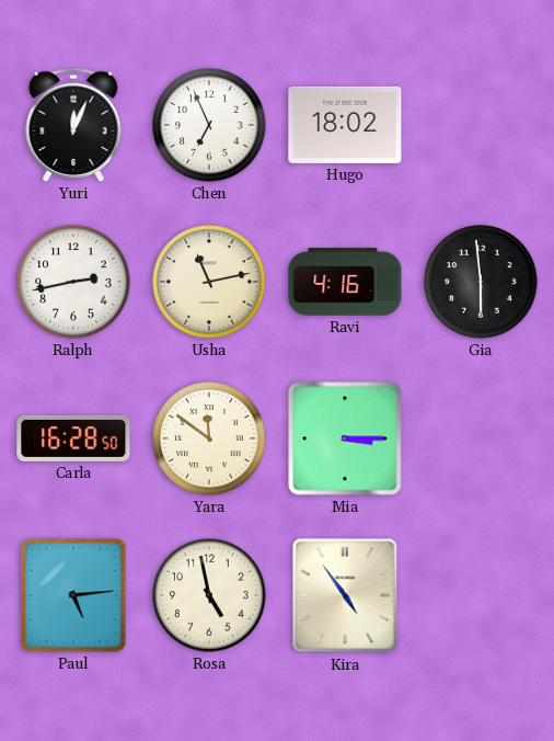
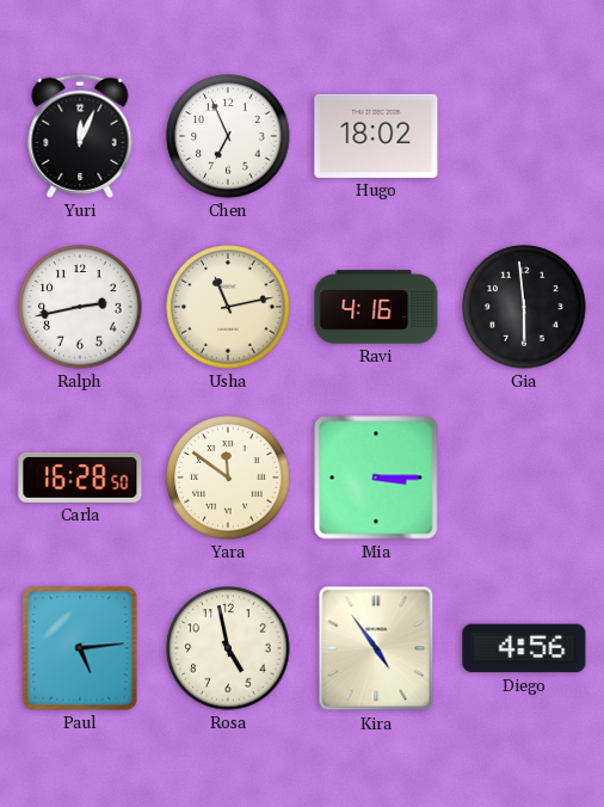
Diego: none -> 4:56 (524, 648)
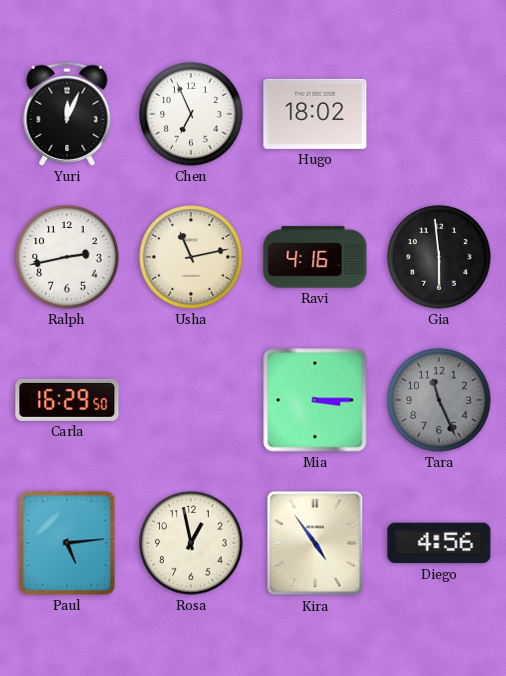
Carla: 16:28 -> 16:29 (67, 400)
Yara: 11:51 -> none (228, 478)
Tara: none -> 11:26 (439, 400)
Rosa: 4:58 -> 12:58 (191, 543)
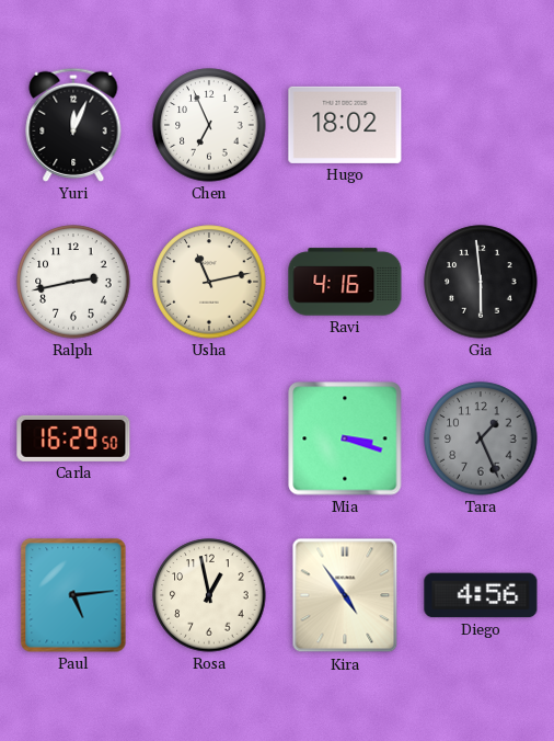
Mia: 3:15 -> 3:18 (345, 438)
Tara: 11:26 -> 1:26 (481, 438)
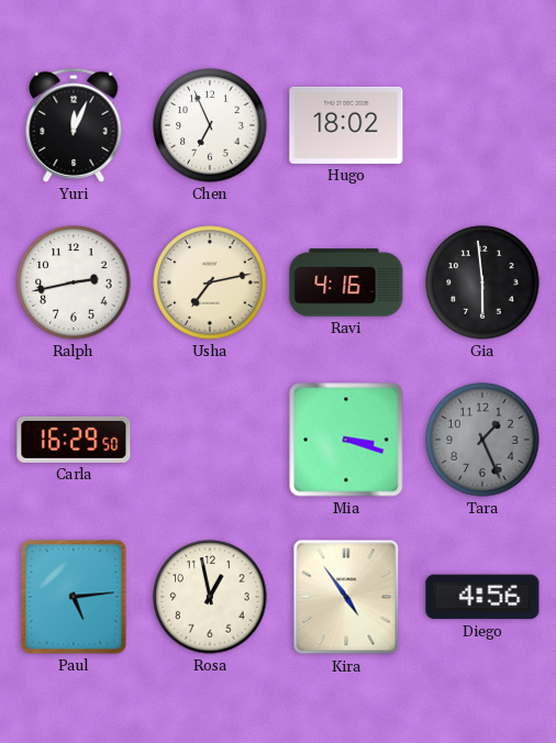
Usha: 11:13 -> 7:13 (210, 282)
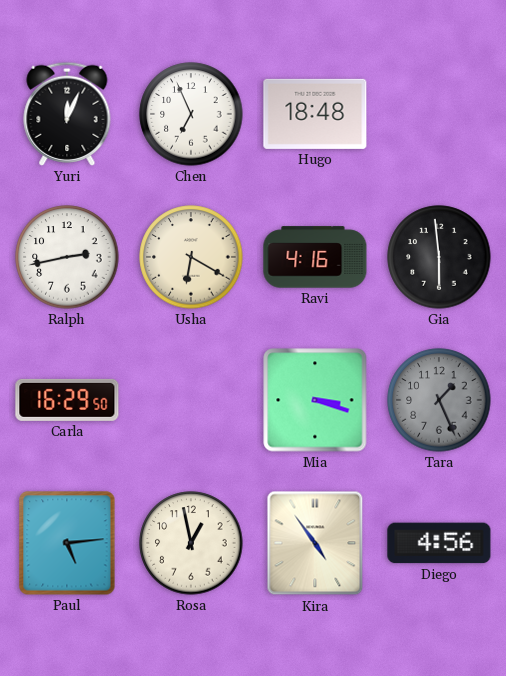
Hugo: 18:02 -> 18:48 (315, 114)
Usha: 7:13 -> 6:20 (191, 257)
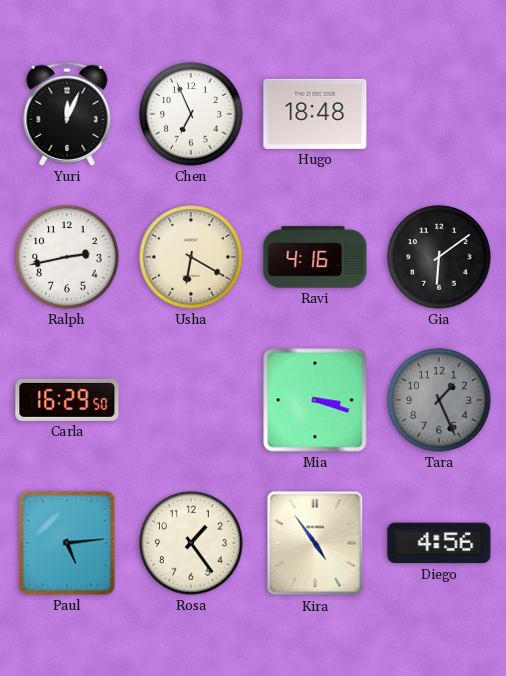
Gia: 5:59 -> 6:09 (439, 257)
Rosa: 12:58 -> 1:24 (191, 543)
